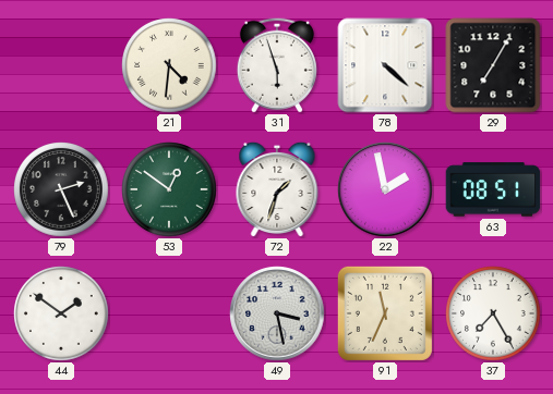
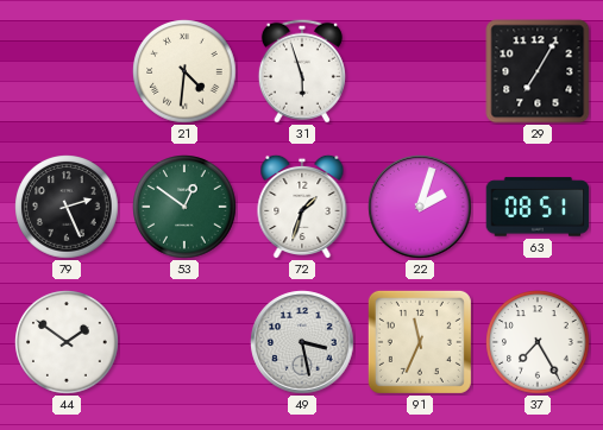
78: 4:22 -> none (385, 65)
22: 1:58 -> 2:03 (420, 207)
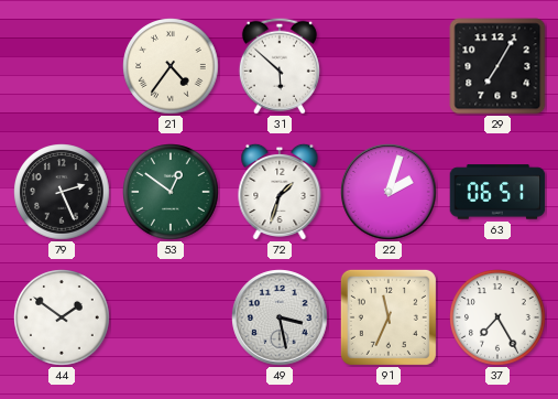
21: 4:31 -> 4:36 (171, 66)
31: 5:57 -> 5:52 (280, 66)
63: 08:51 -> 06:51 (497, 192)
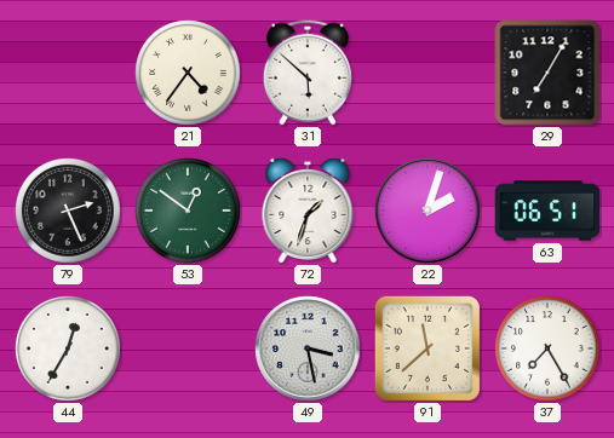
44: 1:51 -> 12:35 (68, 348)
91: 11:34 -> 11:38 (427, 348)
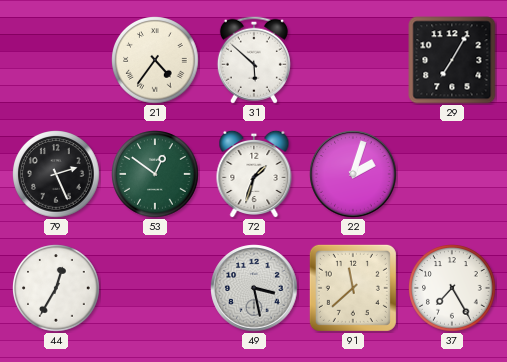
63: 06:51 -> none (547, 211)
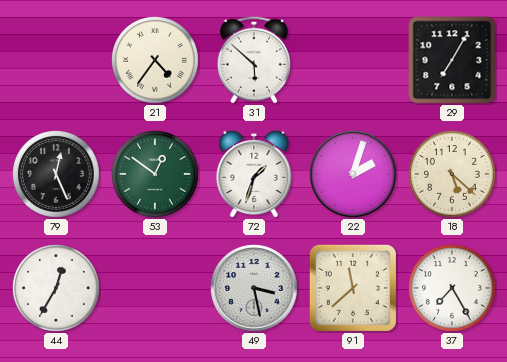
79: 2:26 -> 12:26 (56, 174)
18: none -> 5:22 (452, 174)
